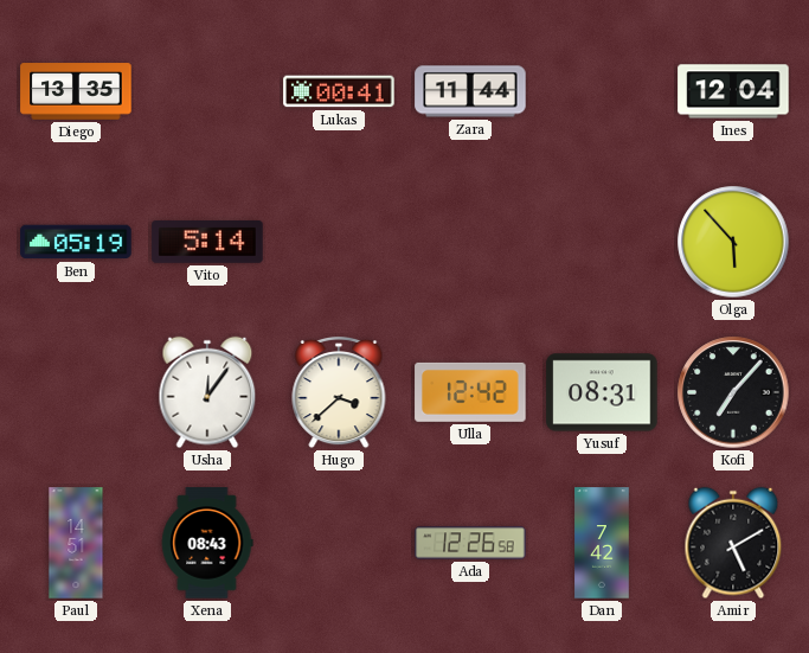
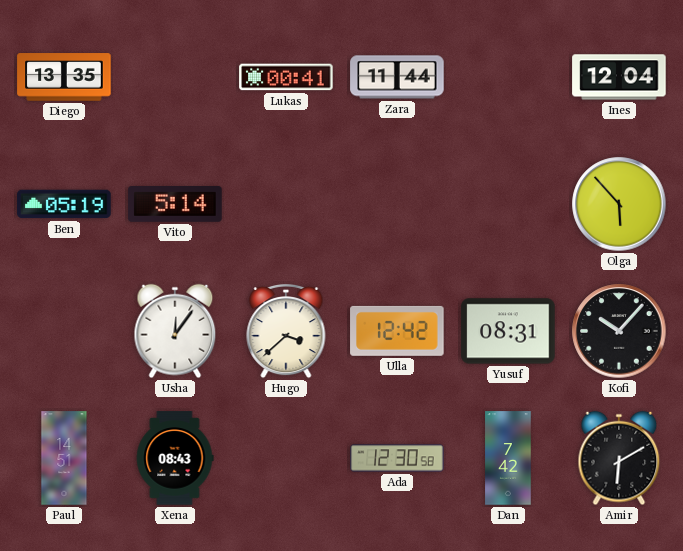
Kofi: 7:07 -> 10:07 (619, 331)
Ada: 12:26 -> 12:30 (397, 458)
Amir: 5:10 -> 6:10 (619, 458)
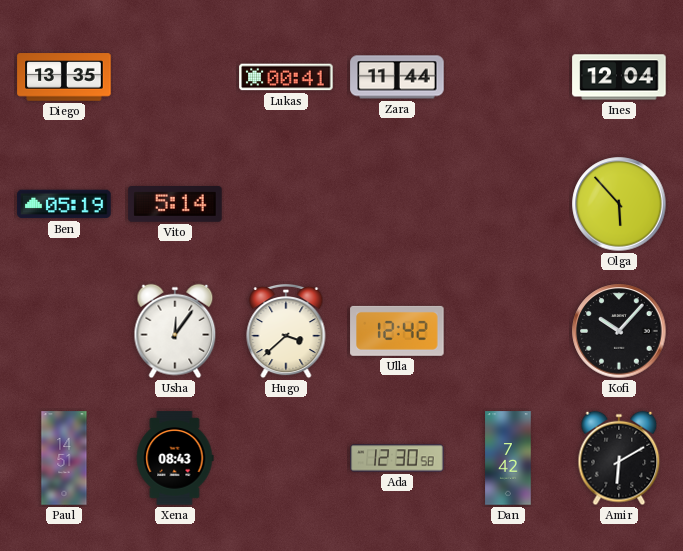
Yusuf: 08:31 -> none (508, 331)
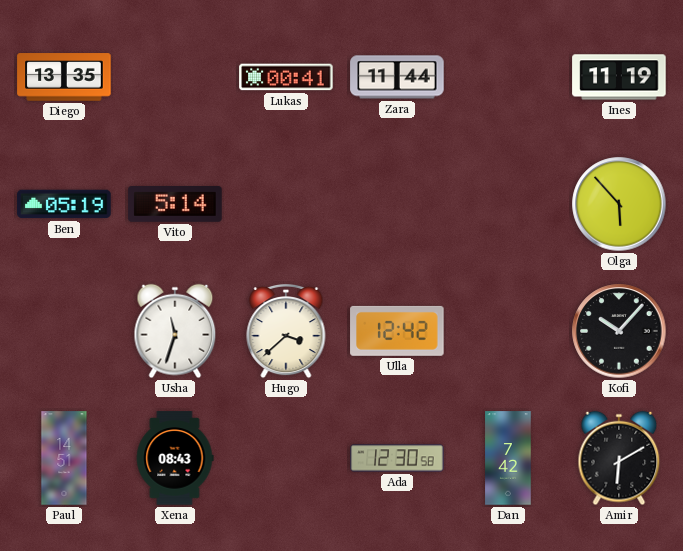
Ines: 12:04 -> 11:19 (619, 77)
Usha: 12:06 -> 11:33 (175, 331)
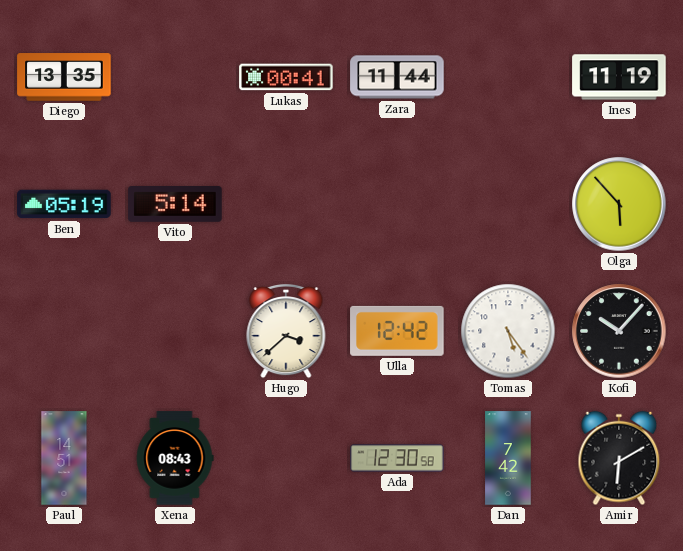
Usha: 11:33 -> none (175, 331)
Tomas: none -> 5:24 (508, 331)
